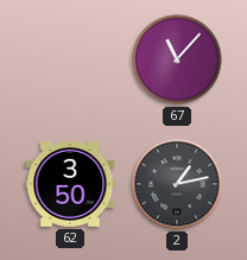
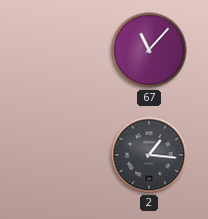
62: 3:50 -> none (70, 184)
2: 1:13 -> 1:16 (149, 155)
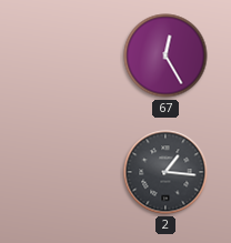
67: 11:07 -> 12:25 (165, 55)
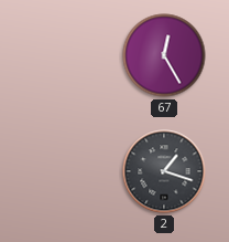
2: 1:16 -> 1:18 (164, 171)
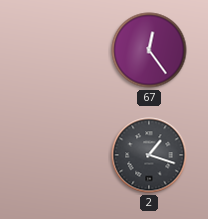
67: 12:25 -> 12:24 (149, 50)
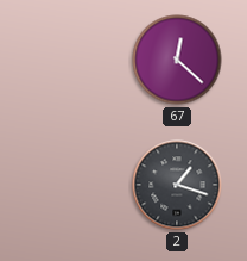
67: 12:24 -> 12:22 (177, 60)
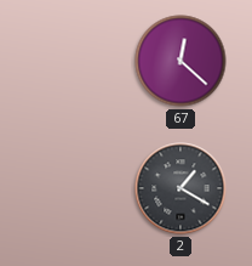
2: 1:18 -> 1:20 (181, 188)
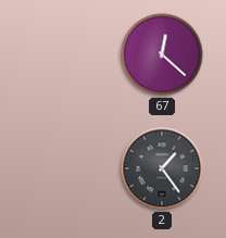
2: 1:20 -> 1:24 (162, 168)
